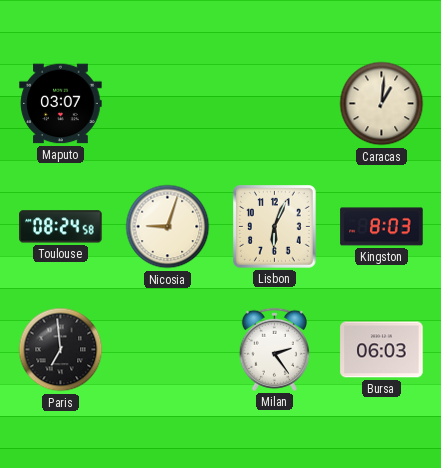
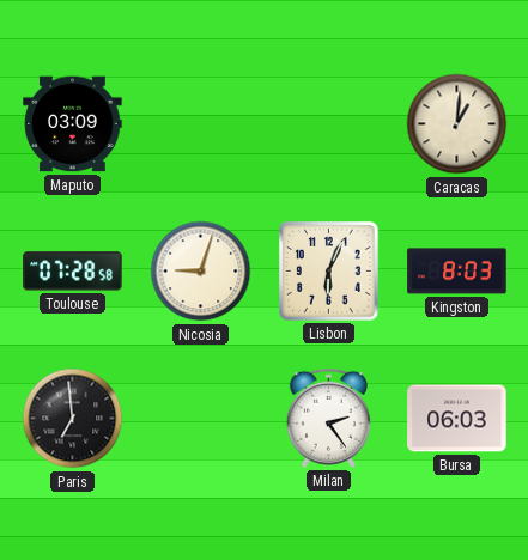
Maputo: 03:07 -> 03:09 (73, 124)
Toulouse: 08:24 -> 07:28 (73, 272)
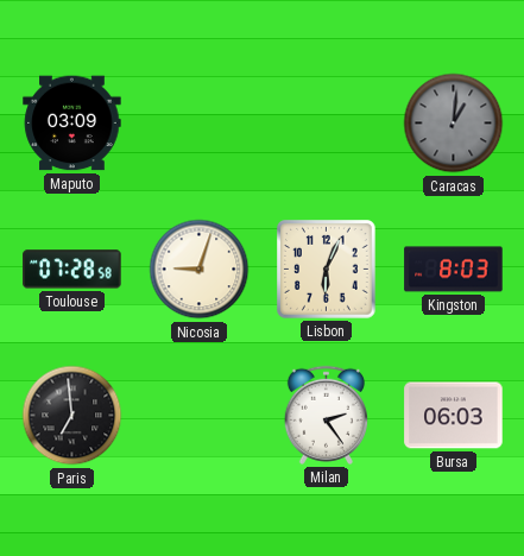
Caracas dial: cream -> grey (454, 124)
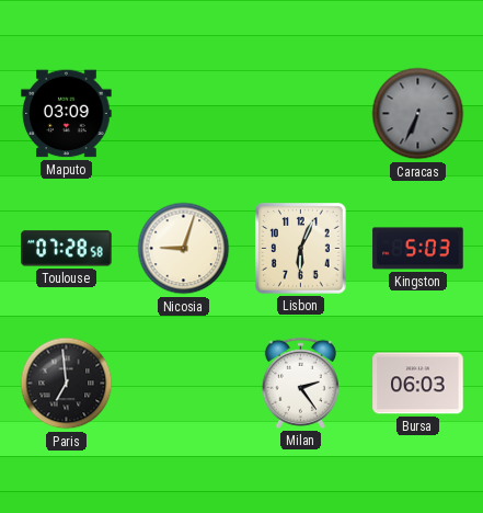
Caracas: 1:01 -> 6:34 (418, 114)
Kingston: 8:03 -> 5:03 (418, 249)
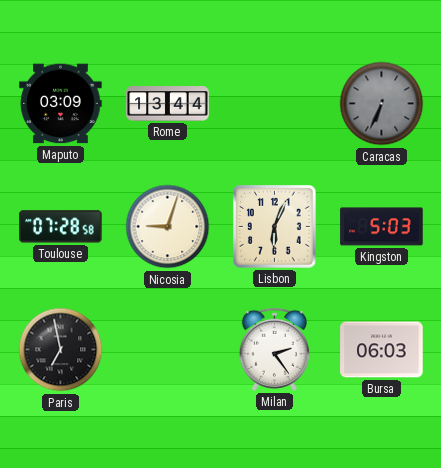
Rome: none -> 13:44 (168, 104)
Paris: 6:59 -> 6:58 (61, 350)
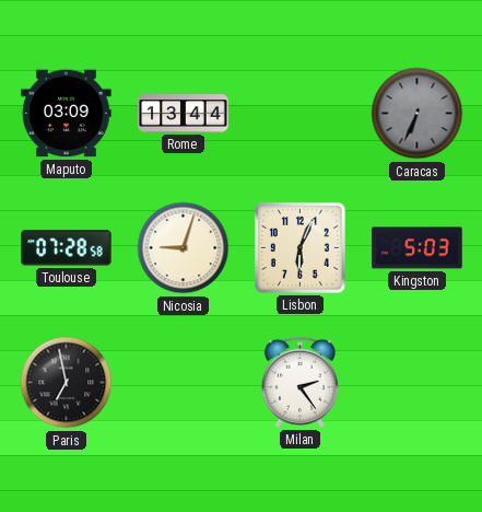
Bursa: 06:03 -> none (382, 350)
